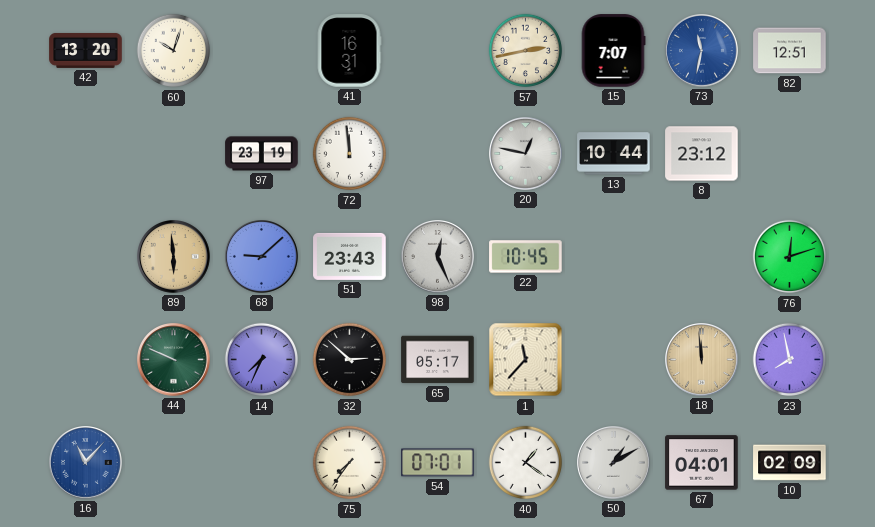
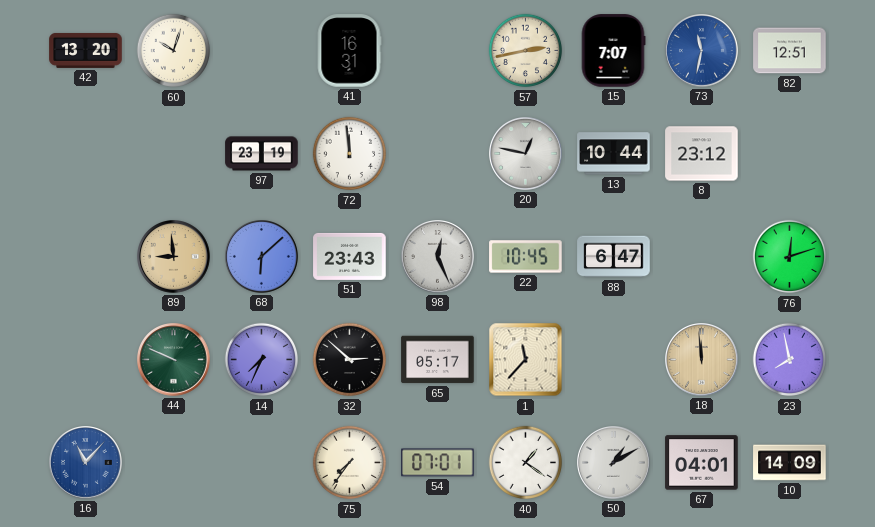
89: 5:59 -> 8:59 (174, 257)
68: 9:08 -> 6:08 (262, 257)
88: none -> 6:47 (614, 257)
10: 02:09 -> 14:09 (790, 463)
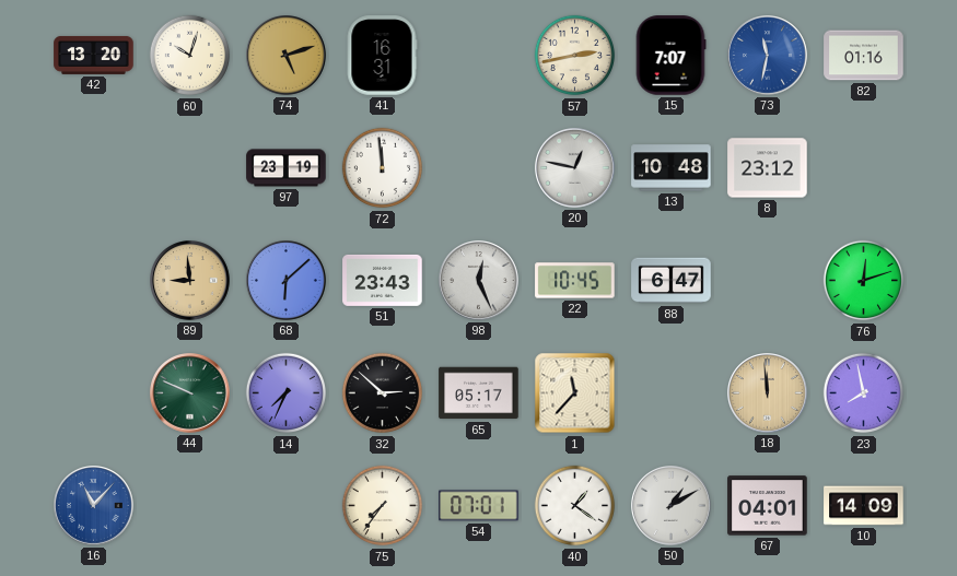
74: none -> 5:12 (287, 56)
82: 12:51 -> 01:16 (864, 56)
13: 10:44 -> 10:48 (672, 168)
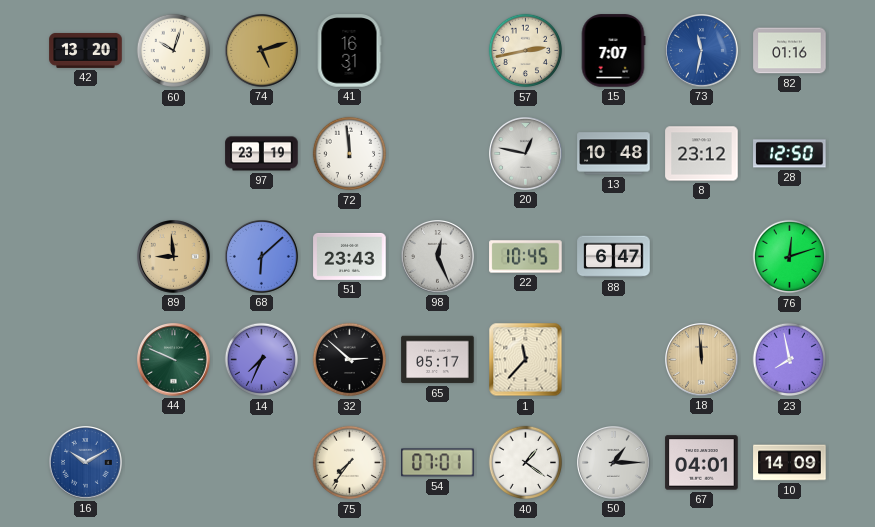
28: none -> 12:50 (790, 154)
16: 11:07 -> 10:10 (86, 463)
50: 1:10 -> 1:15 (614, 463)
